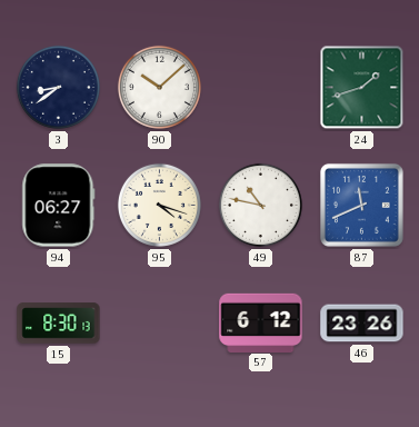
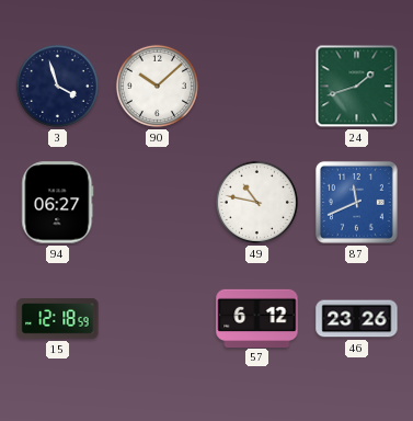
3: 8:39 -> 3:57 (57, 86)
95: 4:18 -> none (159, 205)
15: 8:30 -> 12:18 (58, 319)
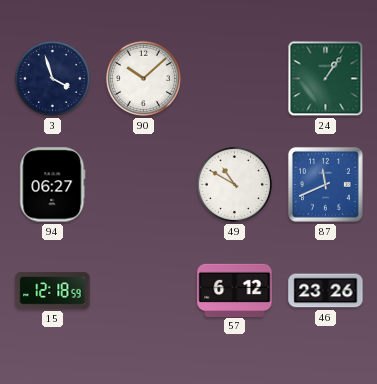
24: 1:42 -> 1:06 (326, 79)
49: 10:47 -> 10:50 (234, 184)
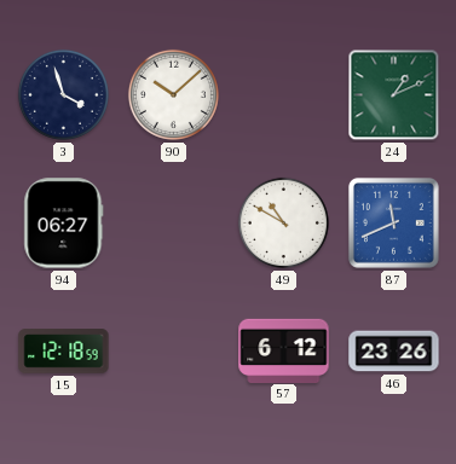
24: 1:06 -> 1:11 (394, 95)
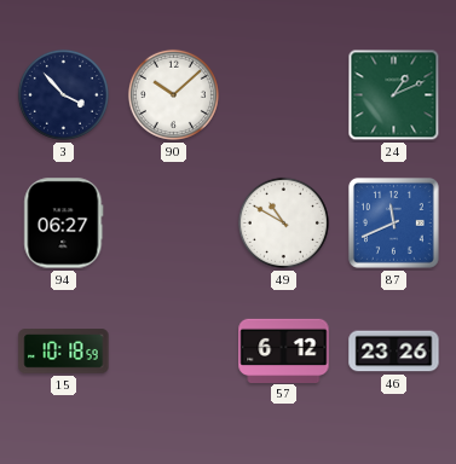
3: 3:57 -> 3:53 (63, 94)
15: 12:18 -> 10:18 (64, 352)
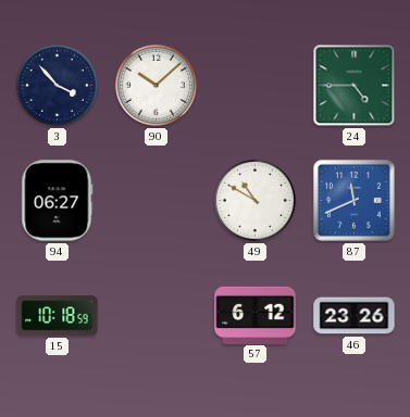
24: 1:11 -> 4:45 (355, 86)
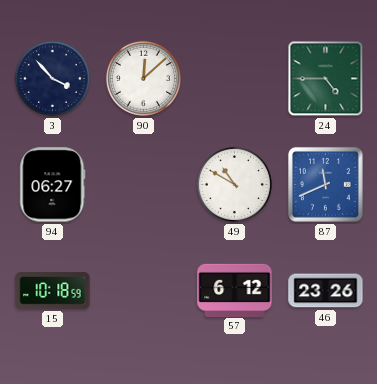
90: 10:08 -> 12:08 (143, 78)
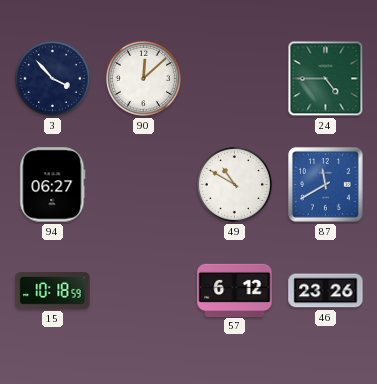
87: 11:41 -> 11:40 (325, 184)
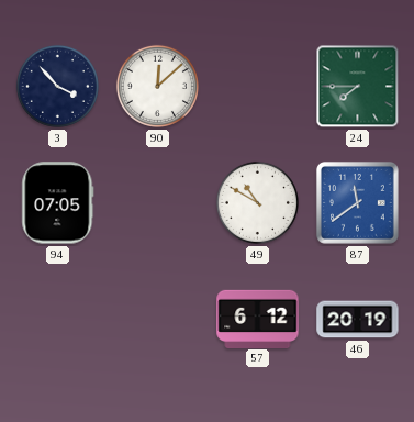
24: 4:45 -> 7:45 (358, 87)
94: 06:27 -> 07:05 (58, 203)
87: 11:40 -> 11:39 (357, 202)
15: 10:18 -> none (53, 291)
46: 23:26 -> 20:19 (358, 320)
